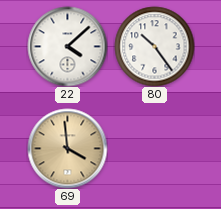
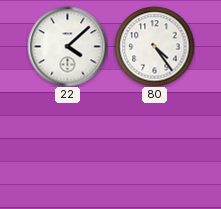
80: 10:24 -> 4:24 (154, 46)
69: 3:59 -> none (67, 148)
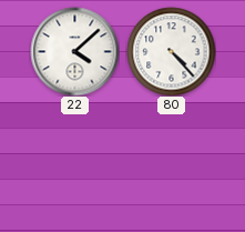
80: 4:24 -> 4:23 (171, 51)
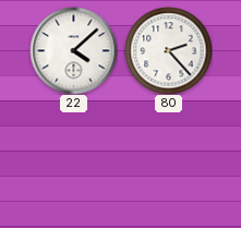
80: 4:23 -> 2:23 (168, 50)
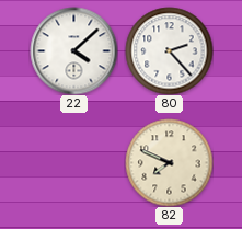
82: none -> 7:49 (169, 162)
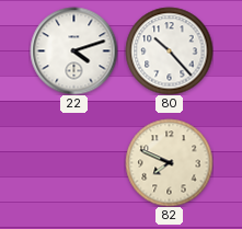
22: 4:08 -> 4:12 (73, 50)
80: 2:23 -> 10:23 (169, 50)
